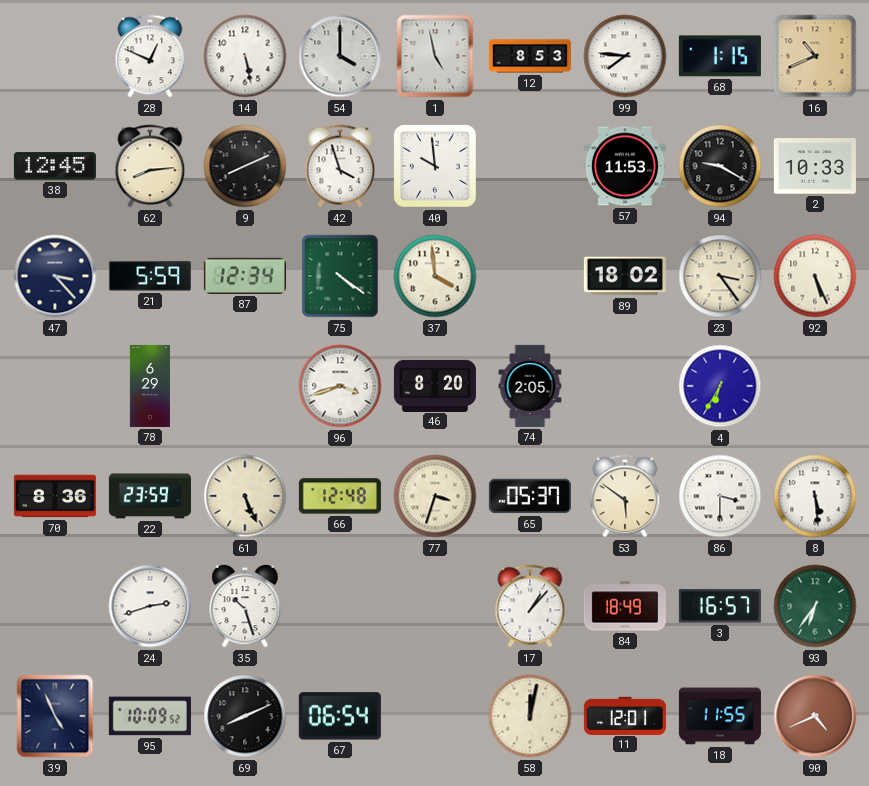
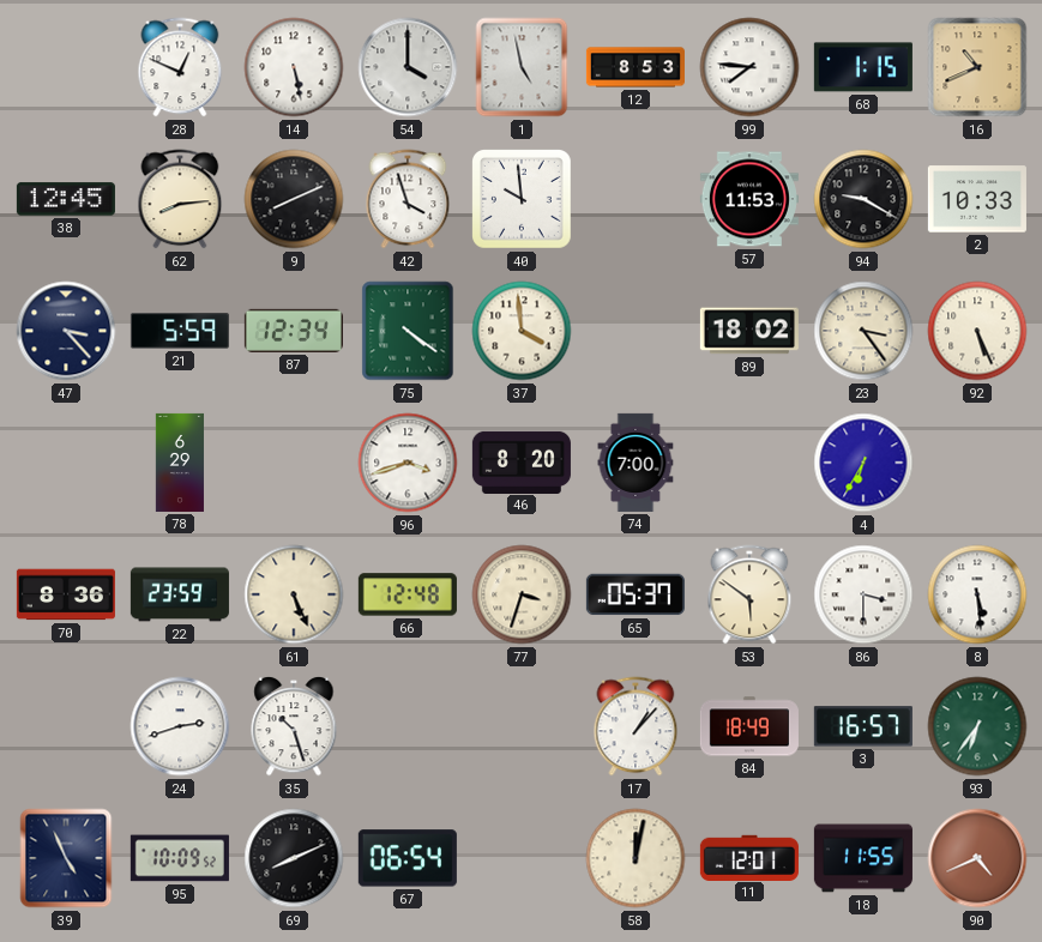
74: 2:05 -> 7:00 (636, 463)
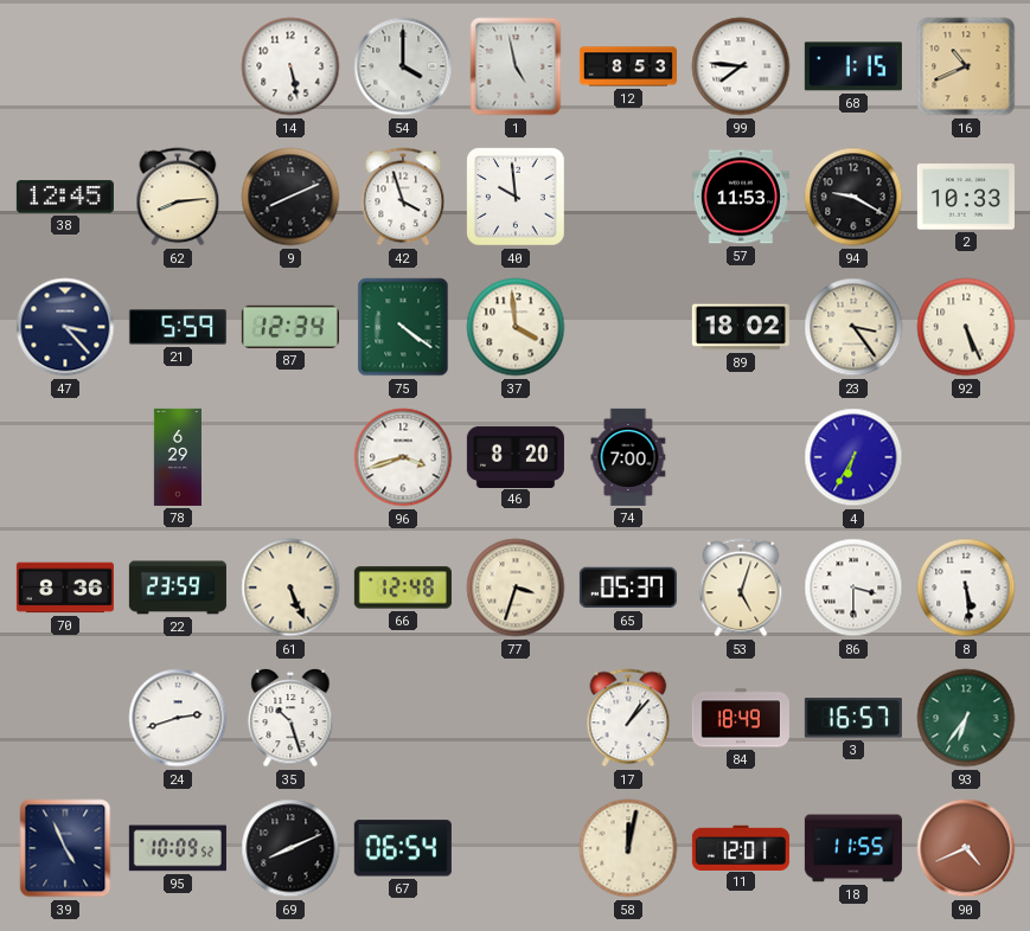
28: 12:49 -> none (180, 67)
53: 5:51 -> 5:03 (741, 588)
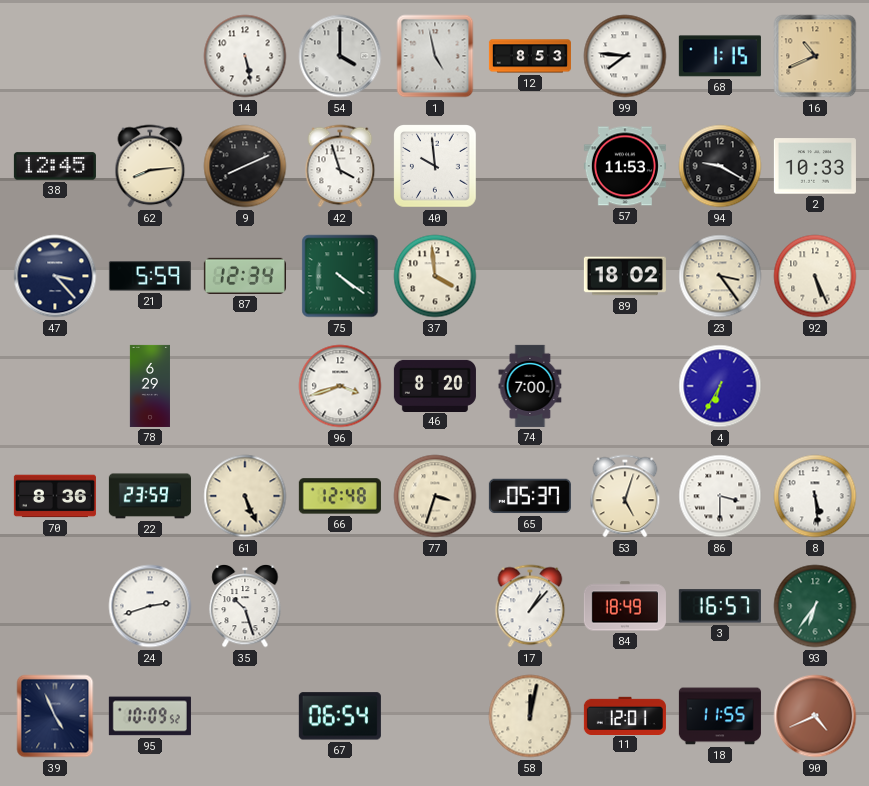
69: 8:11 -> none (290, 848)
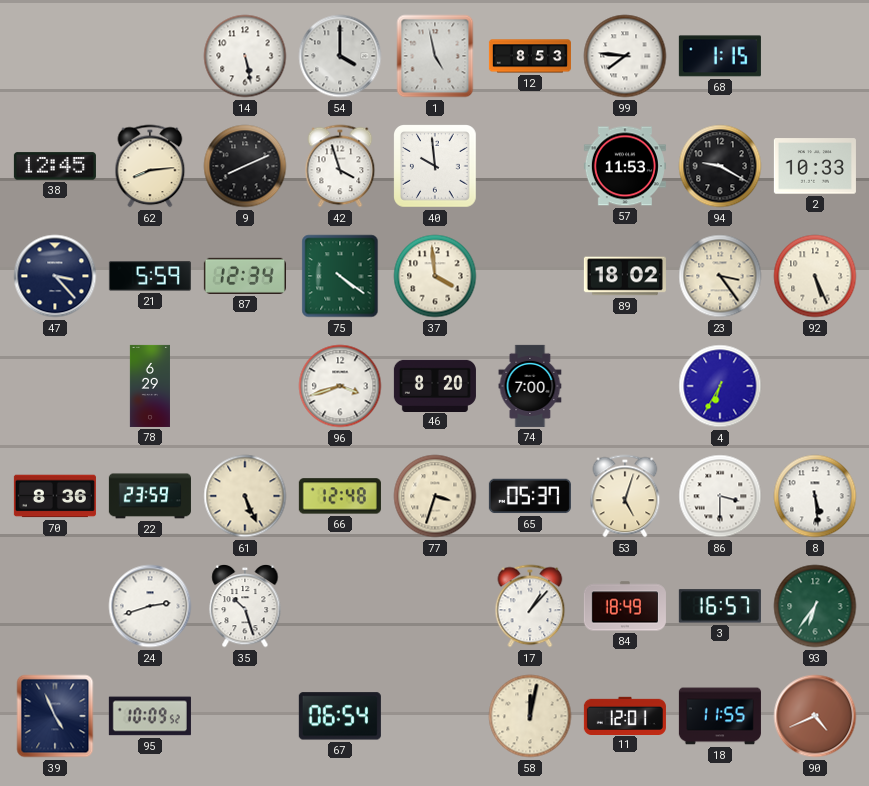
16: 10:41 -> none (815, 56)
